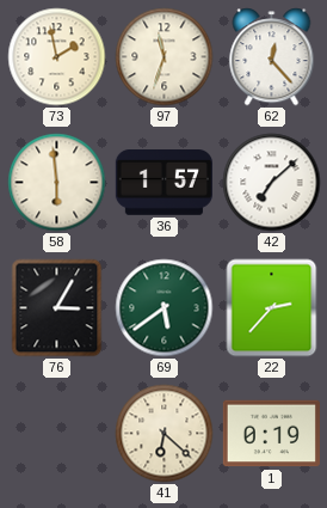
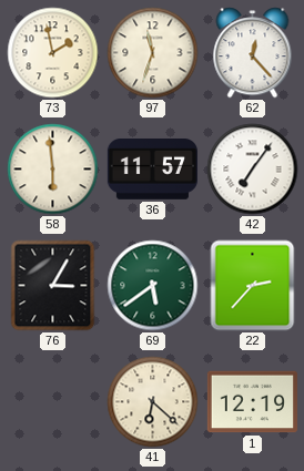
36: 1:57 -> 11:57 (152, 170)
42: 7:08 -> 7:06 (253, 170)
1: 0:19 -> 12:19 (252, 402)
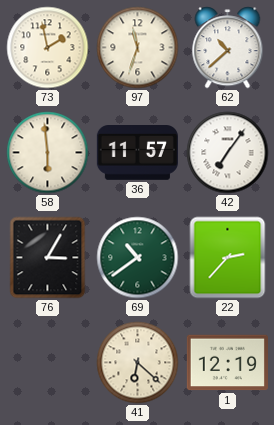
62: 12:23 -> 10:38 (228, 48)
69: 5:39 -> 10:39 (138, 258)
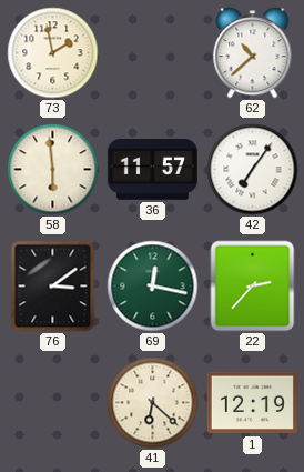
97: 11:33 -> none (138, 48)
76: 3:05 -> 3:09 (53, 287)
69: 10:39 -> 12:17 (153, 287)
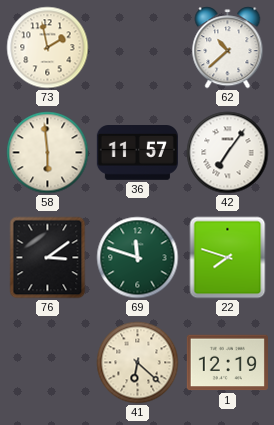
69: 12:17 -> 11:48 (138, 258)
22: 2:37 -> 7:48 (228, 258)
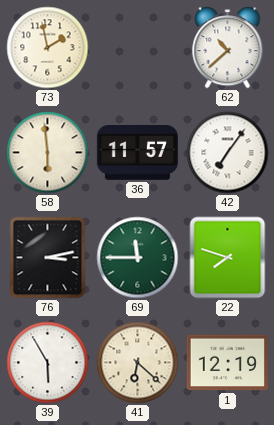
76: 3:09 -> 3:13 (48, 258)
69: 11:48 -> 11:45 (138, 258)
39: none -> 5:55 (48, 363)
